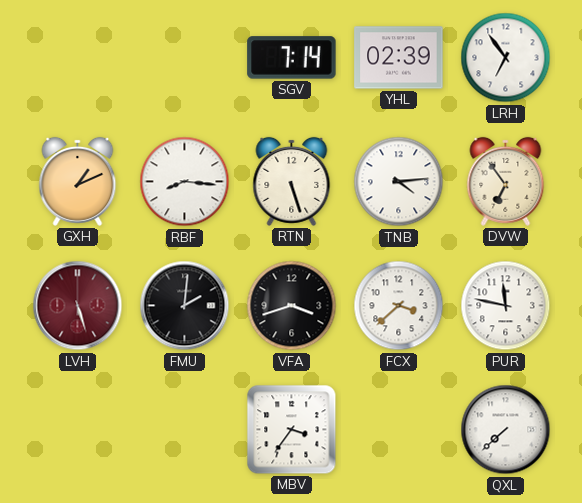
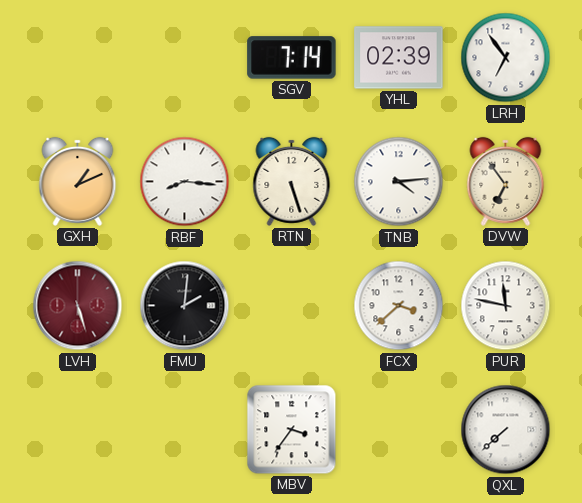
VFA: 3:42 -> none (292, 306)
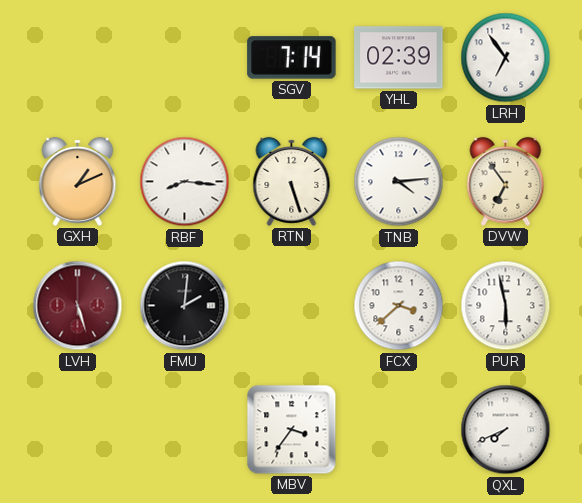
PUR: 11:47 -> 5:58 (506, 306)
QXL: 7:38 -> 7:41 (506, 430)
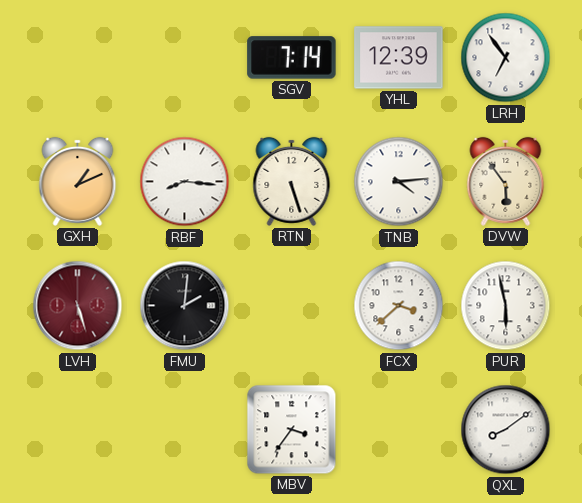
YHL: 02:39 -> 12:39 (399, 58)
DVW: 6:54 -> 5:54 (506, 181)
QXL: 7:41 -> 8:09 (506, 430)
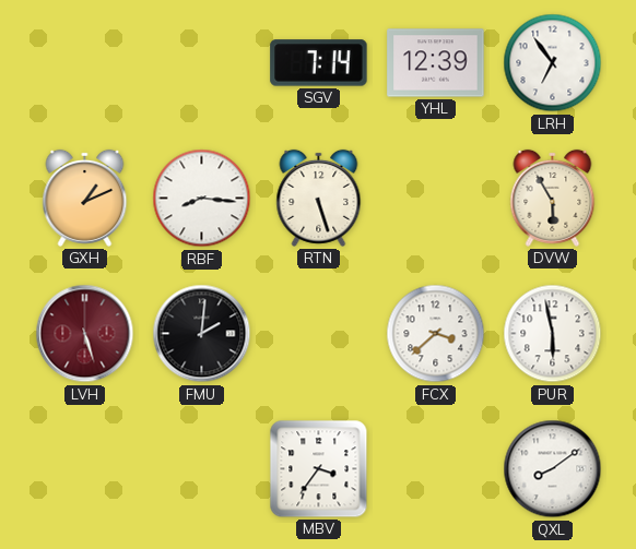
TNB: 4:14 -> none (399, 182)
DVW: 5:54 -> 5:55 (553, 198)
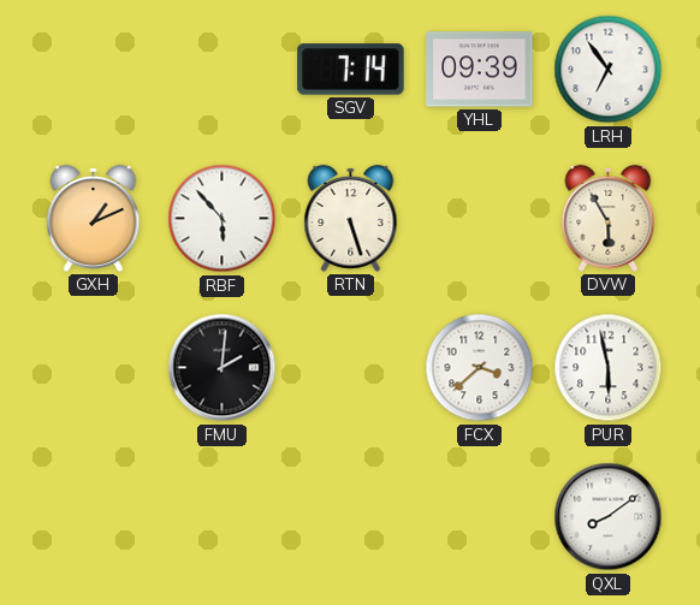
YHL: 12:39 -> 09:39 (480, 70)
RBF: 8:16 -> 5:53 (223, 219)
LVH: 5:27 -> none (85, 334)
MBV: 3:36 -> none (319, 469)
